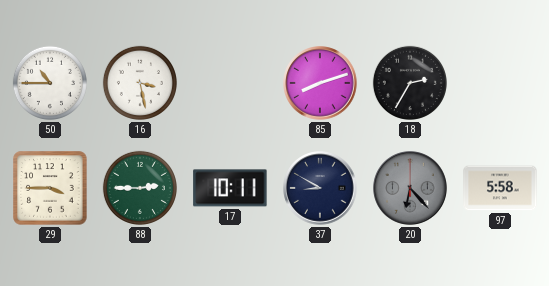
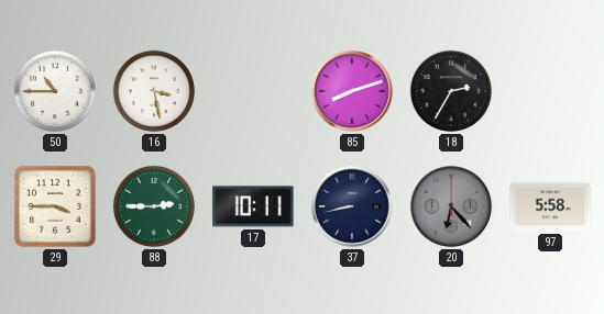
37: 8:50 -> 8:43 (352, 206)
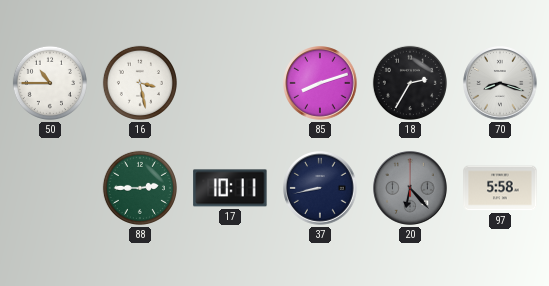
70: none -> 8:18 (500, 83)
29: 3:45 -> none (55, 206)
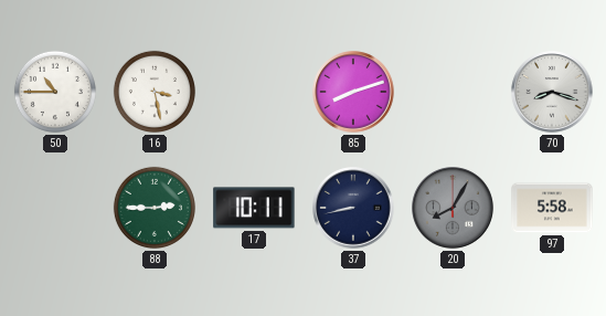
18: 2:35 -> none (410, 83)
20: 6:23 -> 8:05 (453, 208)
